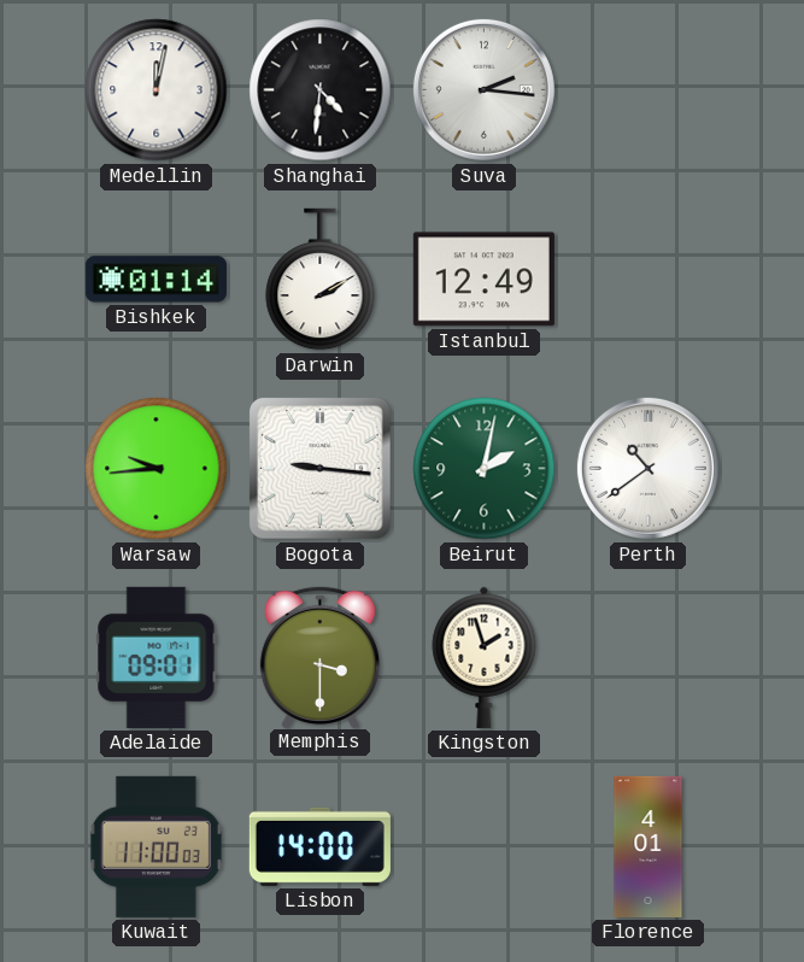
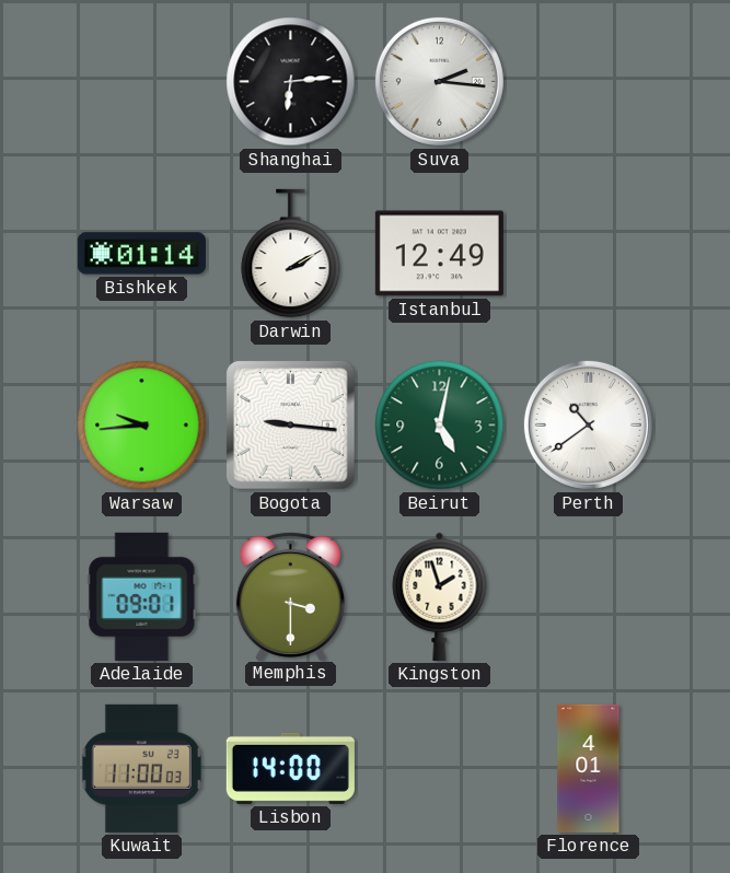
Medellin: 12:02 -> none (157, 90)
Shanghai: 4:31 -> 6:14 (291, 82)
Beirut: 2:02 -> 5:02 (440, 426)
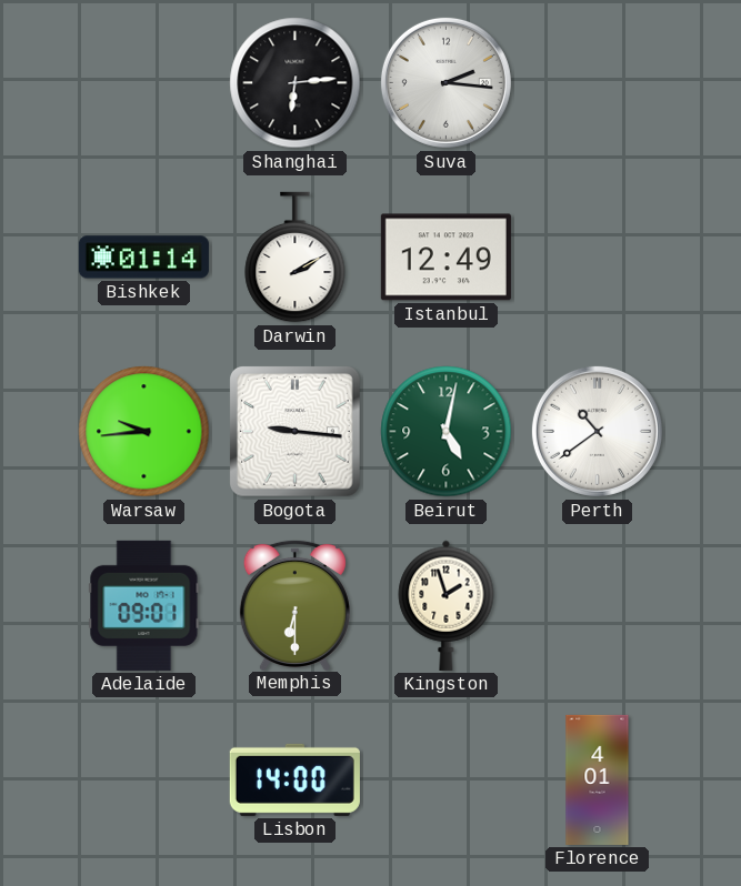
Memphis: 3:30 -> 6:30 (294, 604)
Kuwait: 11:00 -> none (141, 768)
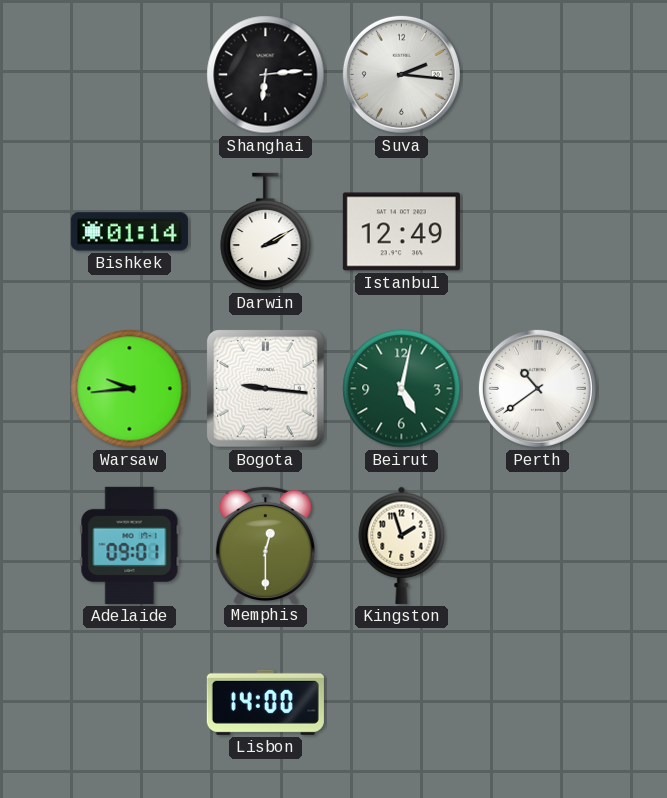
Memphis: 6:30 -> 12:30 (265, 544)
Florence: 4:01 -> none (598, 779)
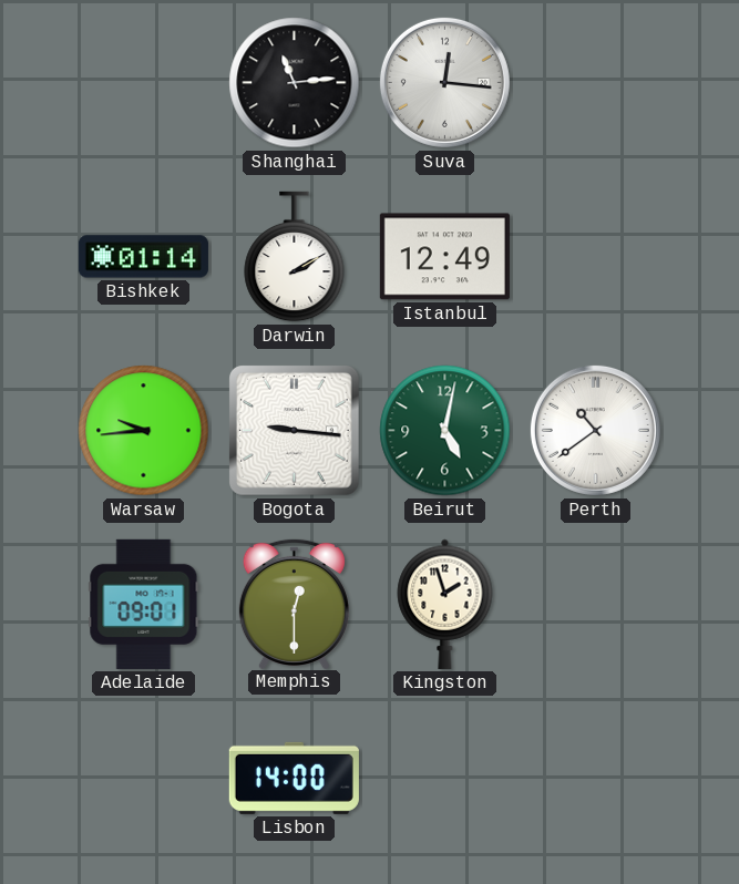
Shanghai: 6:14 -> 11:14 (295, 83)
Suva: 2:16 -> 12:16 (444, 82)
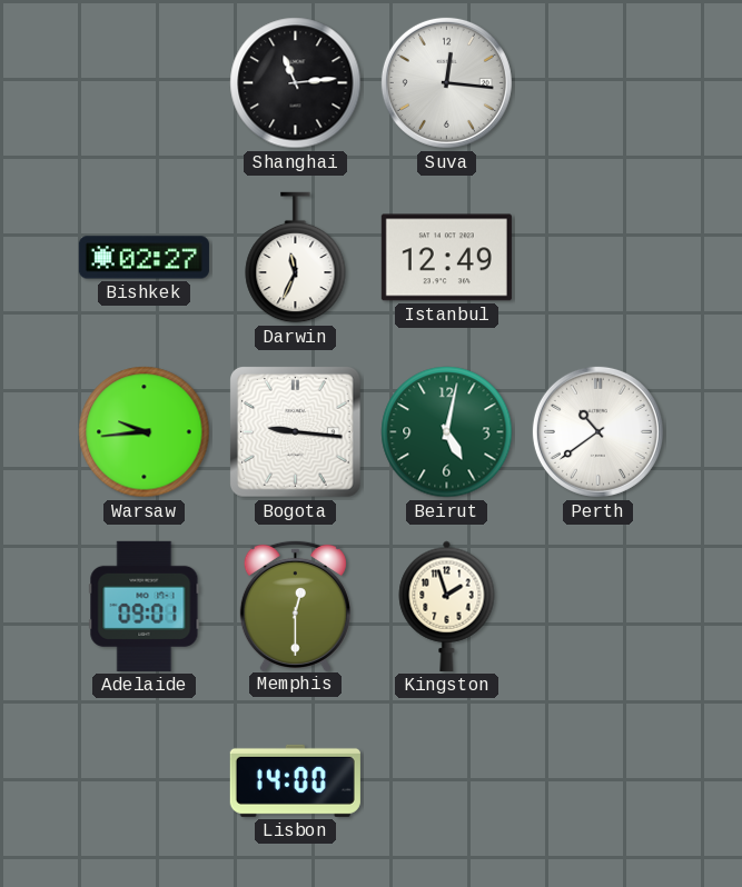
Bishkek: 01:14 -> 02:27 (144, 258)
Darwin: 2:10 -> 11:34 (296, 258)
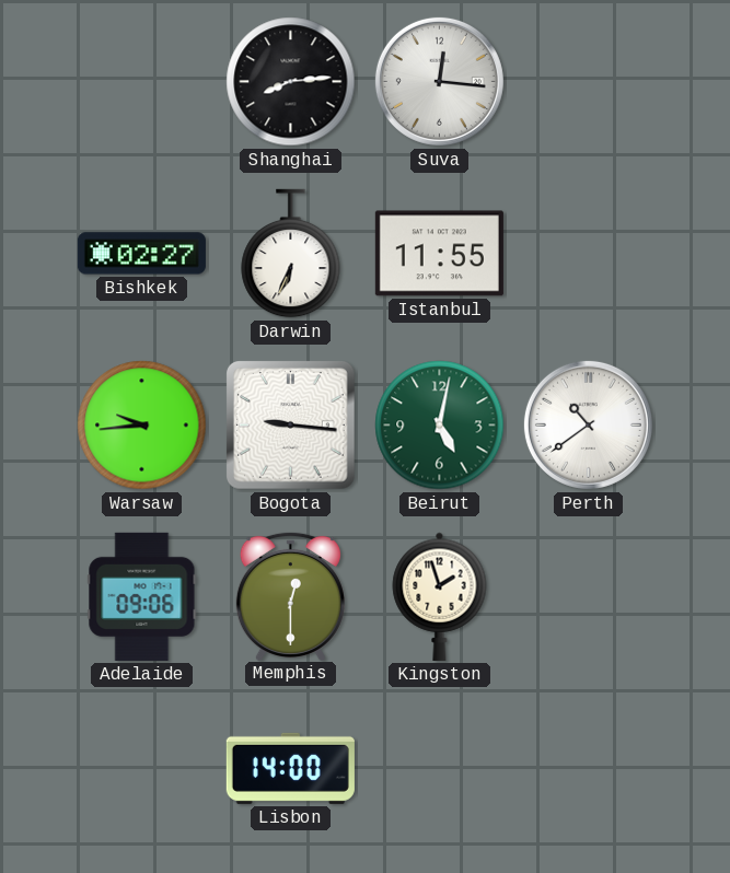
Shanghai: 11:14 -> 8:14 (291, 82)
Darwin: 11:34 -> 6:34 (291, 254)
Istanbul: 12:49 -> 11:55 (439, 254)
Adelaide: 09:01 -> 09:06 (142, 596)
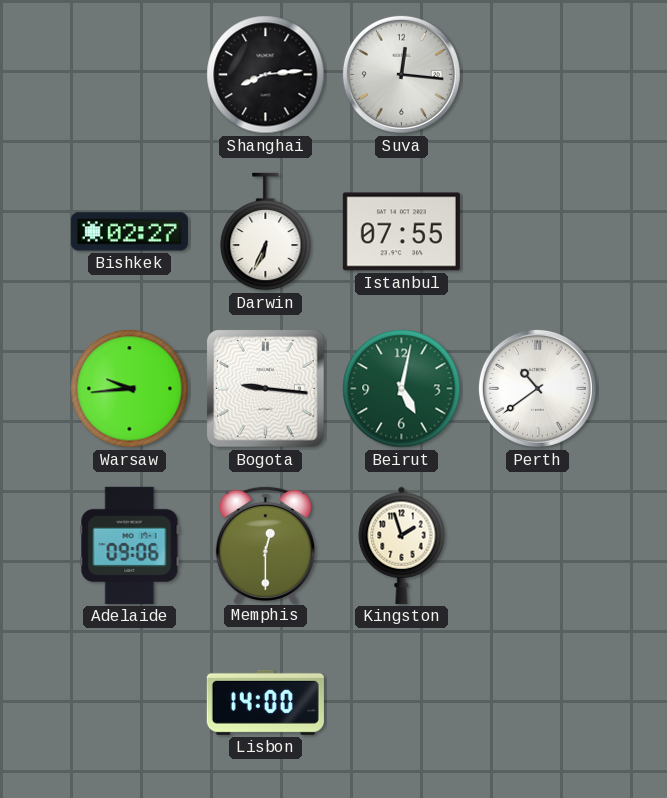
Istanbul: 11:55 -> 07:55 (401, 232)
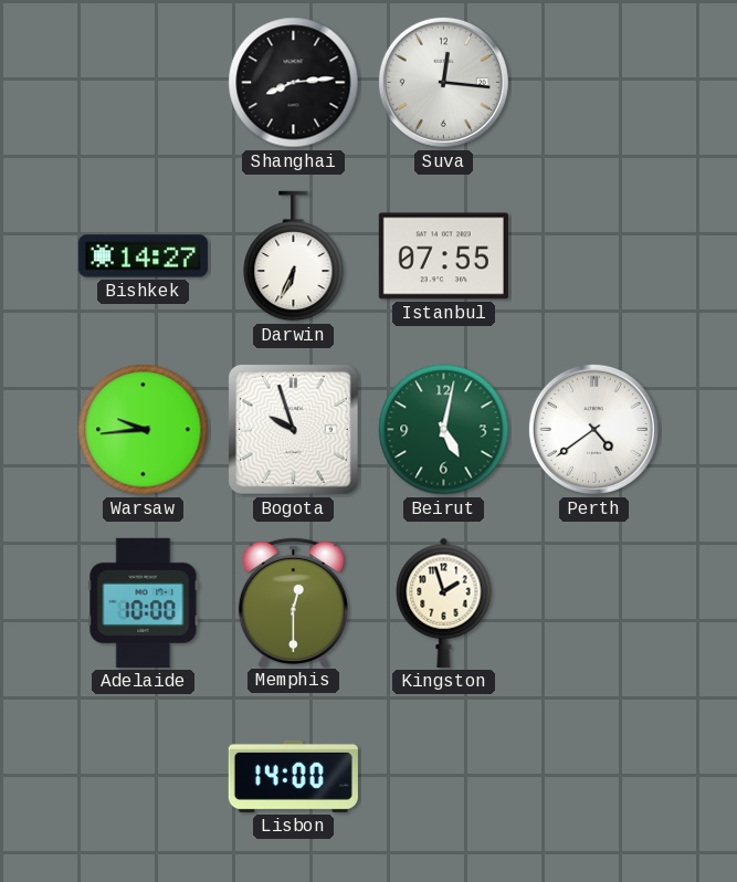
Bishkek: 02:27 -> 14:27 (143, 256)
Bogota: 9:16 -> 9:57 (294, 430)
Perth: 10:39 -> 4:39 (593, 429)
Adelaide: 09:06 -> 10:00 (144, 602)
